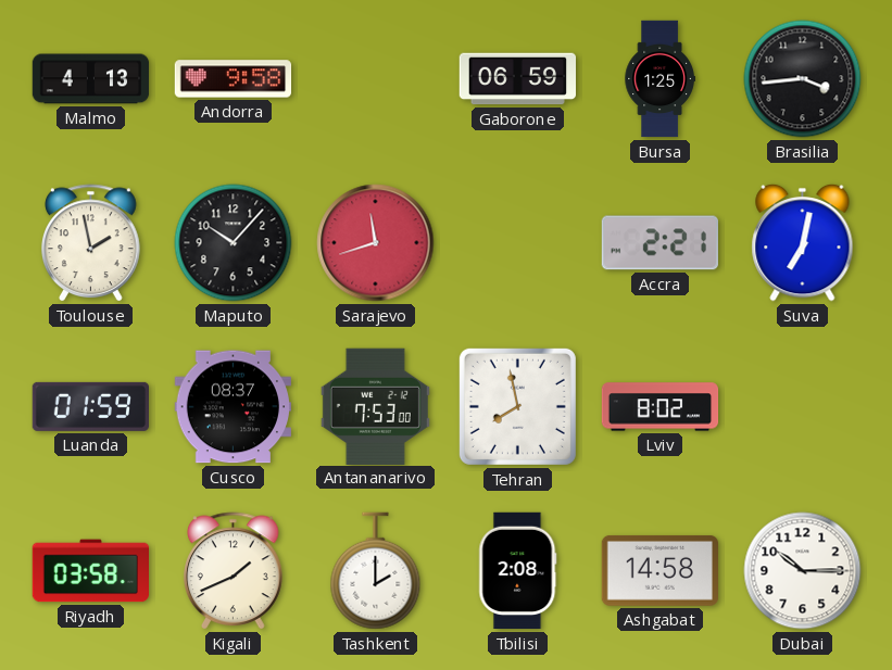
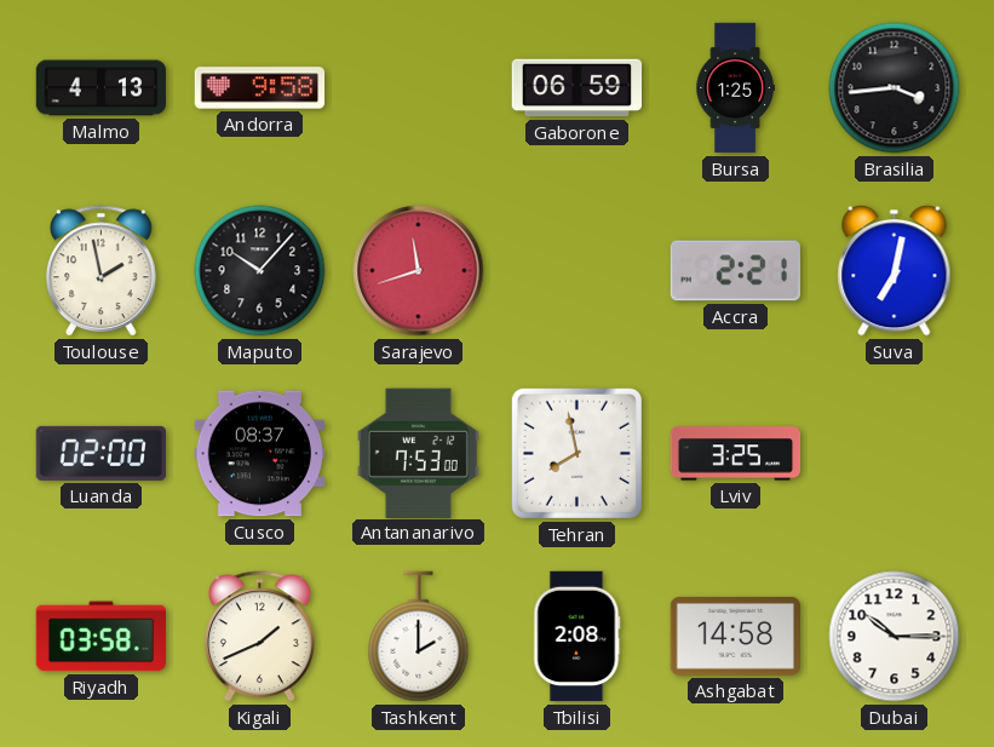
Luanda: 01:59 -> 02:00 (100, 453)
Lviv: 8:02 -> 3:25 (736, 454)
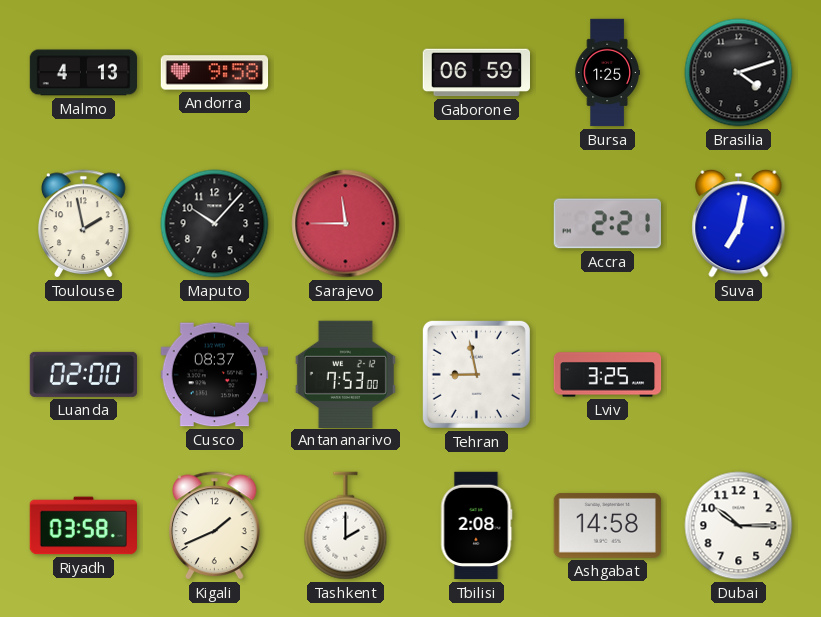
Brasilia: 3:44 -> 4:12 (739, 73)
Sarajevo: 11:42 -> 11:45 (346, 224)
Tehran: 7:58 -> 8:58 (476, 374)
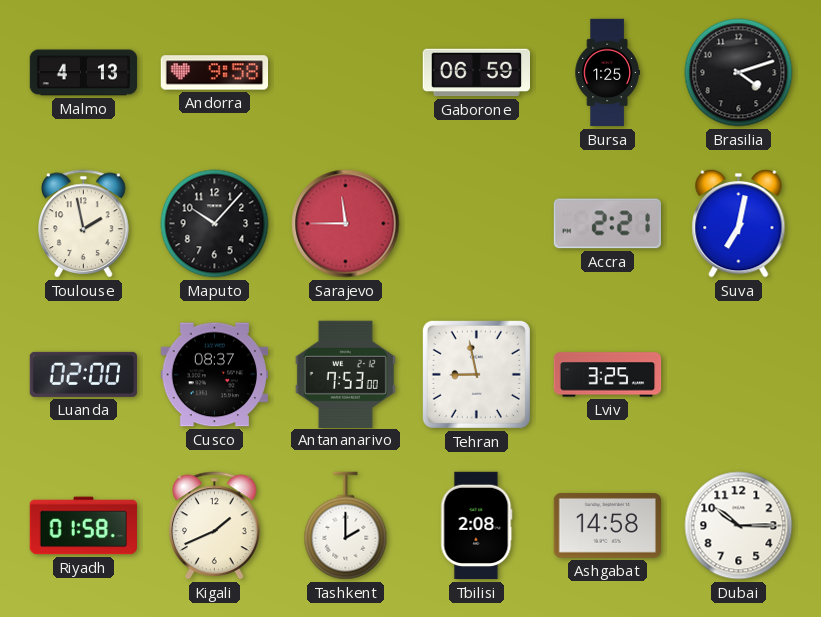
Riyadh: 03:58 -> 01:58 (83, 526)
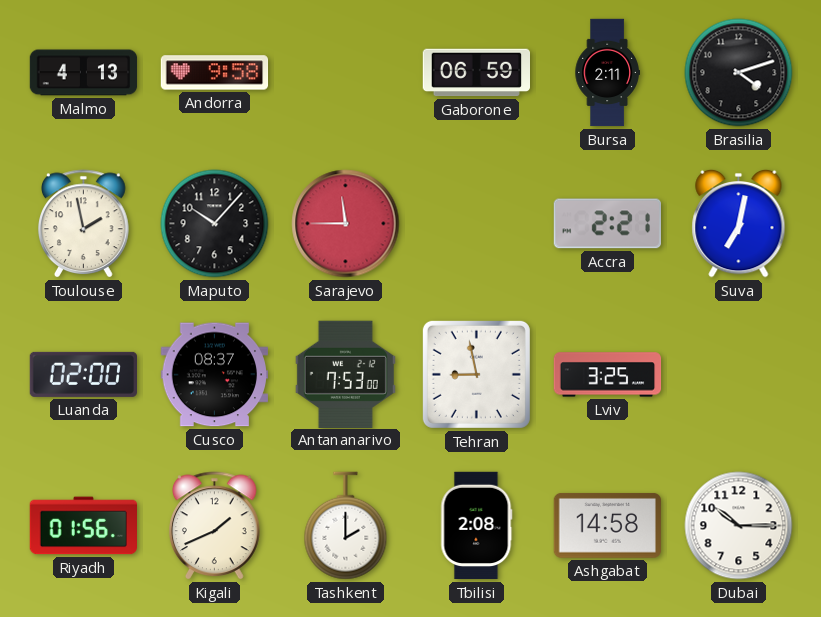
Bursa: 1:25 -> 2:11 (607, 73)
Riyadh: 01:58 -> 01:56 (83, 526)
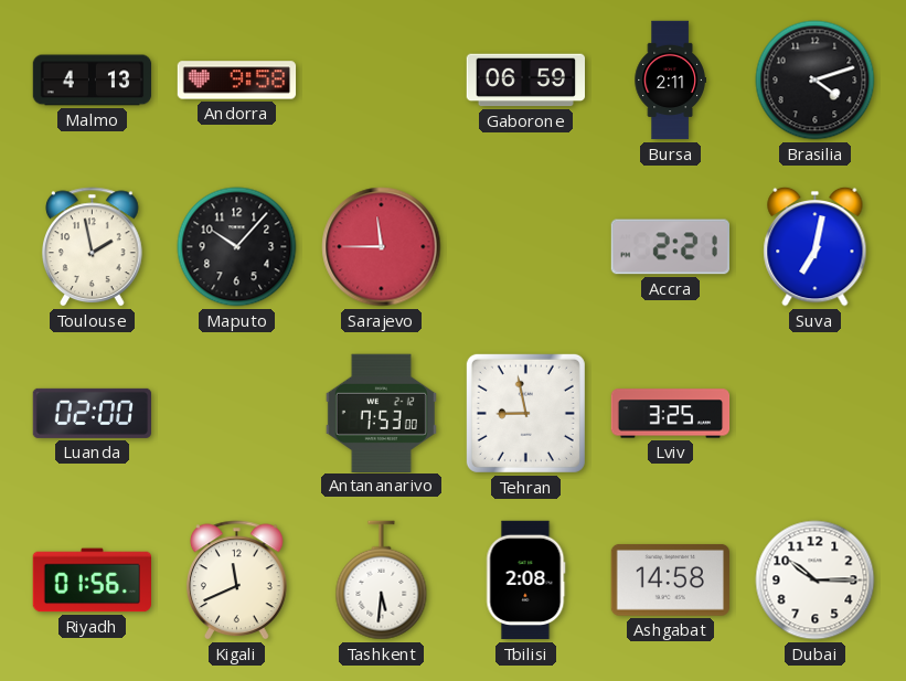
Cusco: 08:37 -> none (215, 375)
Kigali: 1:41 -> 11:41 (237, 581)
Tashkent: 2:00 -> 5:31 (382, 581)
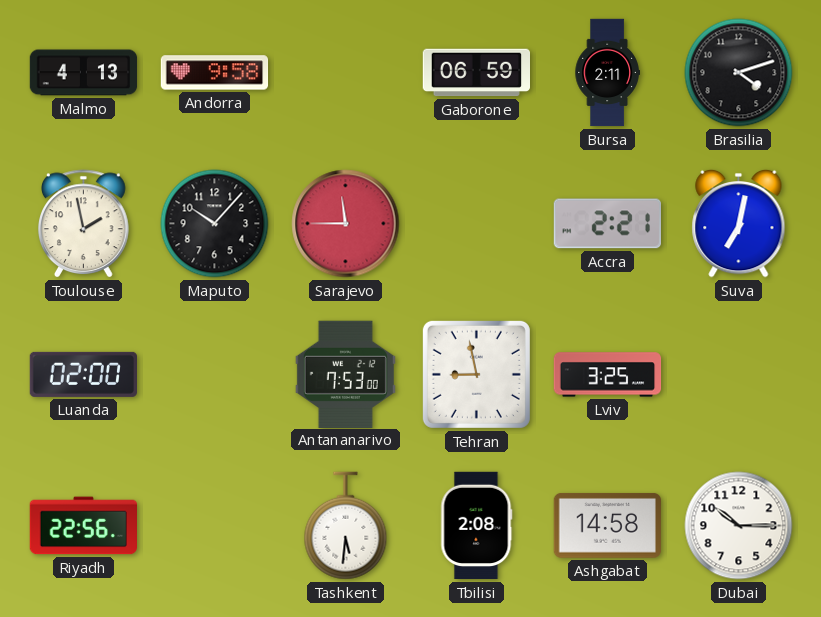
Riyadh: 01:56 -> 22:56 (83, 526)
Kigali: 11:41 -> none (237, 581)
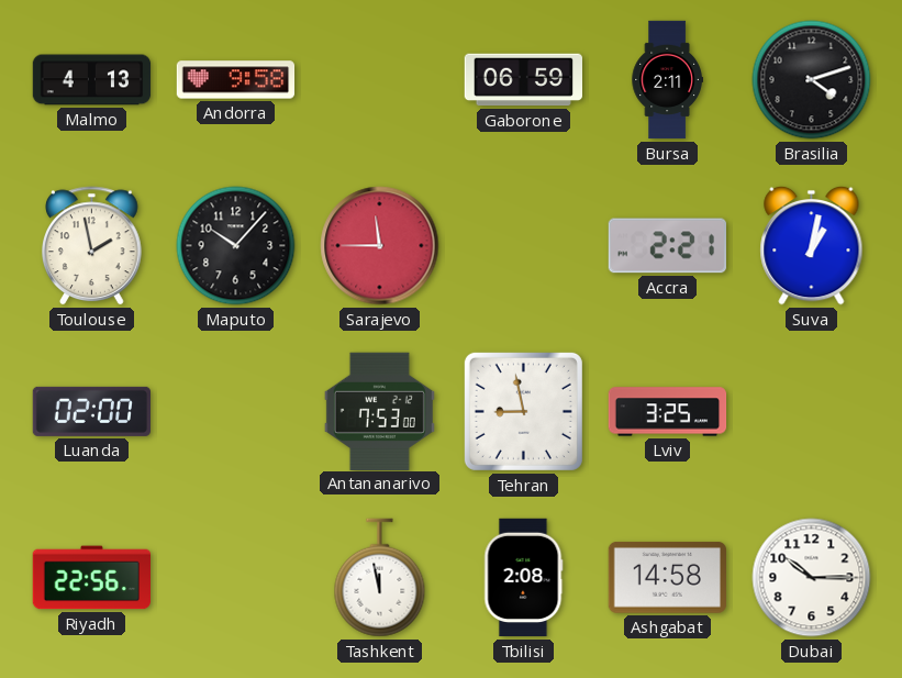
Suva: 7:02 -> 1:02 (812, 245)
Tashkent: 5:31 -> 11:58 (380, 578)
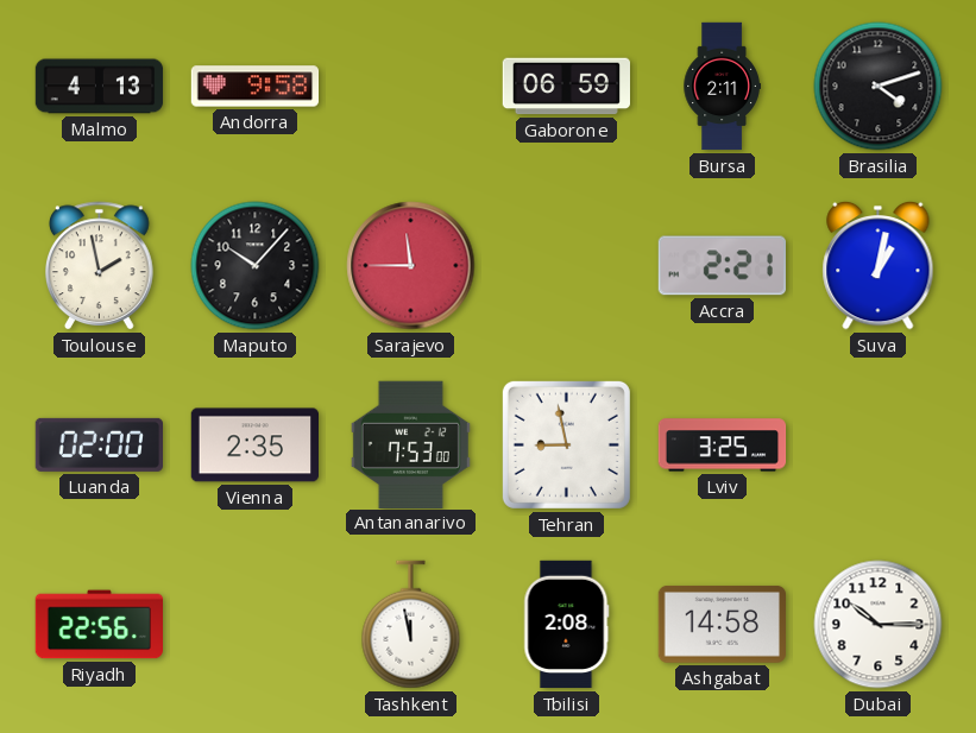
Vienna: none -> 2:35 (254, 446)
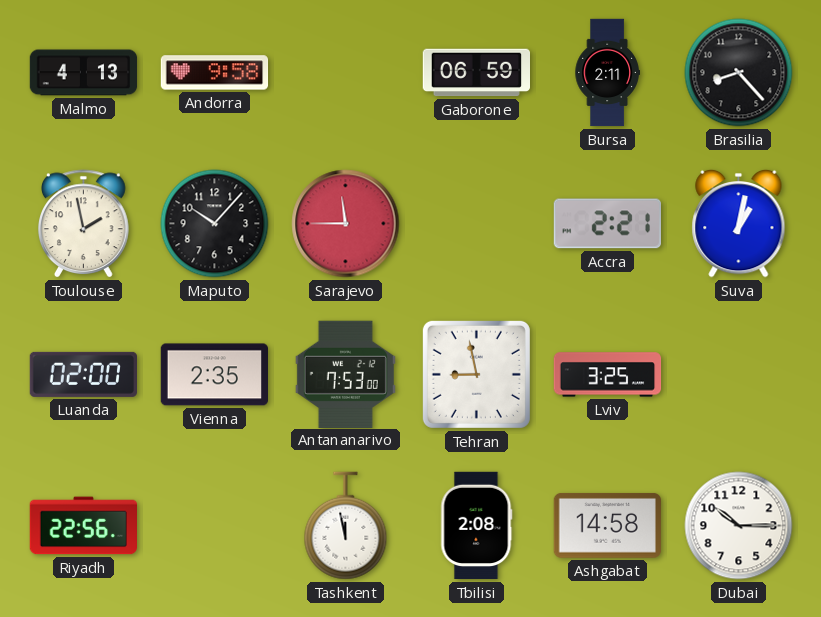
Brasilia: 4:12 -> 8:23 (739, 73)
